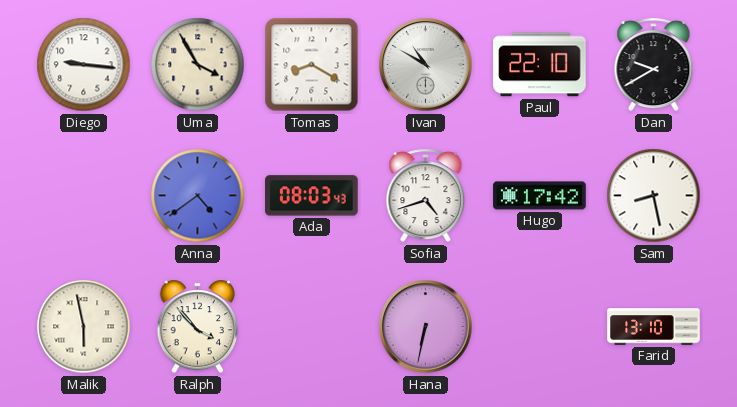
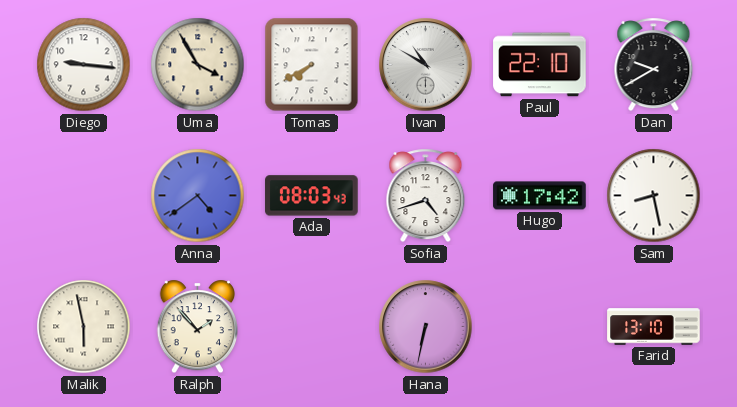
Tomas: 8:20 -> 7:40 (312, 65)
Ralph: 3:53 -> 1:53 (197, 327)
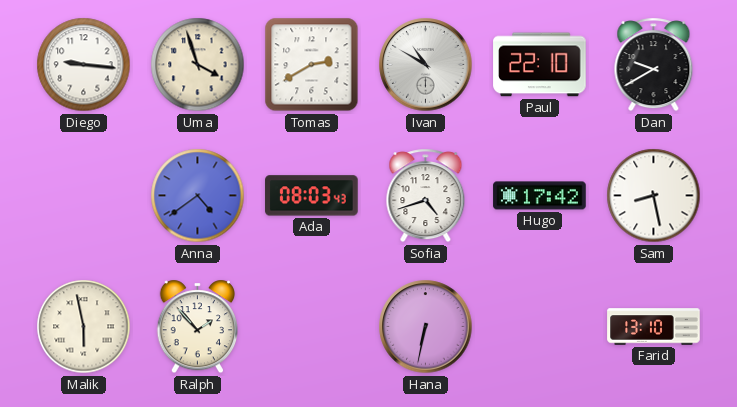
Uma: 3:55 -> 3:57 (198, 65)
Tomas: 7:40 -> 2:40 (312, 65)
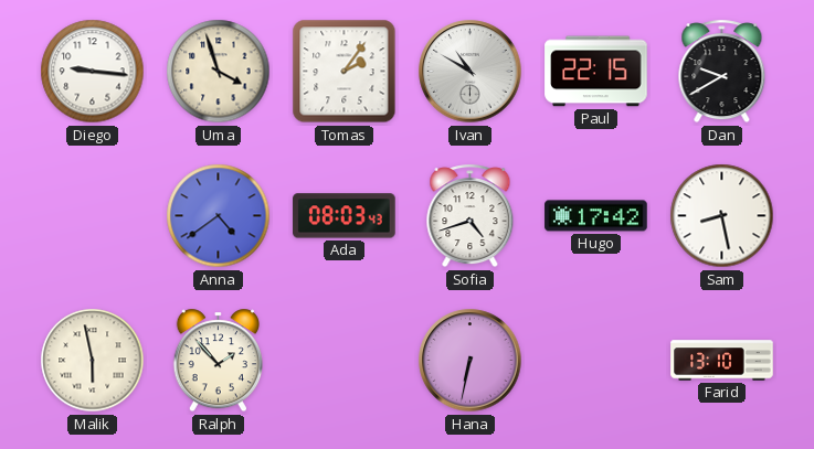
Tomas: 2:40 -> 2:06 (345, 72)
Paul: 22:10 -> 22:15 (596, 72)
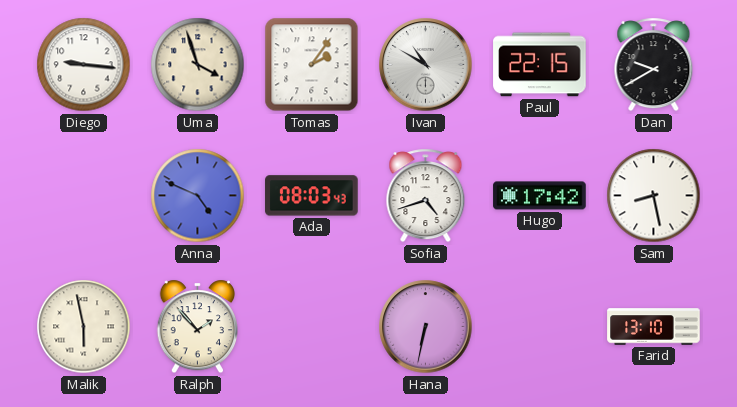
Anna: 4:39 -> 4:49 (198, 196)
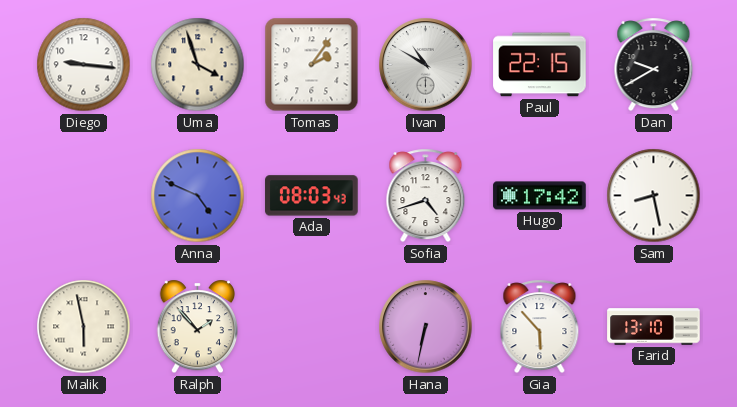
Gia: none -> 5:53 (540, 327)
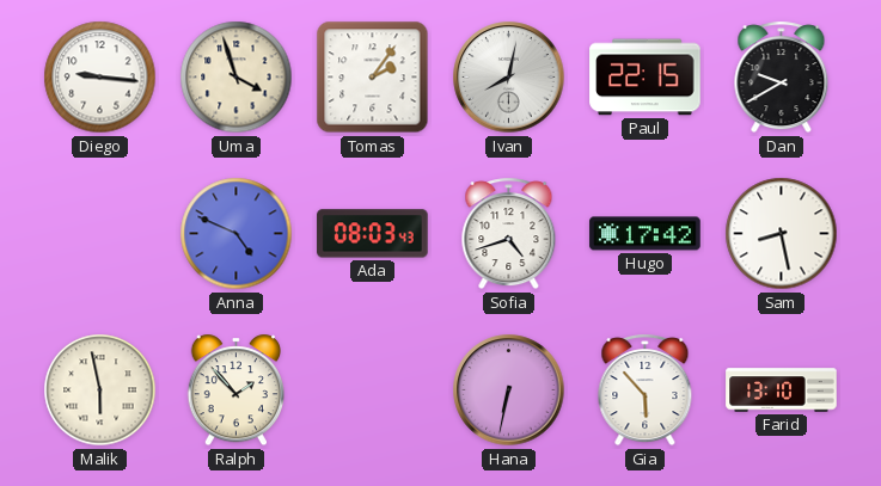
Ivan: 10:50 -> 8:02 (509, 78)
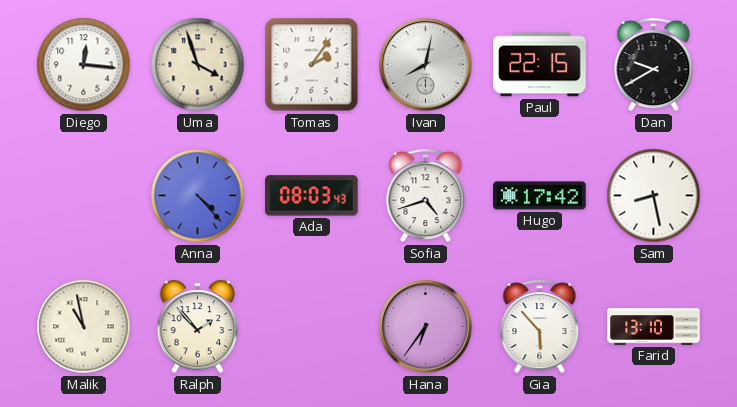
Diego: 9:16 -> 12:16 (84, 65)
Anna: 4:49 -> 4:23 (198, 196)
Malik: 5:58 -> 10:58 (84, 327)
Hana: 6:32 -> 6:36 (426, 327)
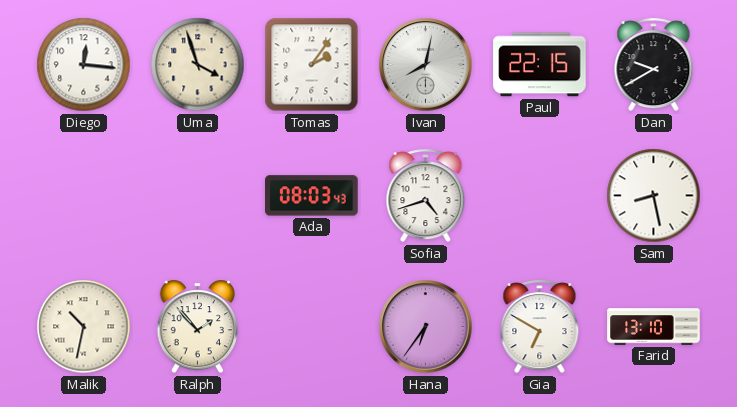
Anna: 4:23 -> none (198, 196)
Hugo: 17:42 -> none (540, 196)
Malik: 10:58 -> 10:32 (84, 327)
Gia: 5:53 -> 6:50 (540, 327)
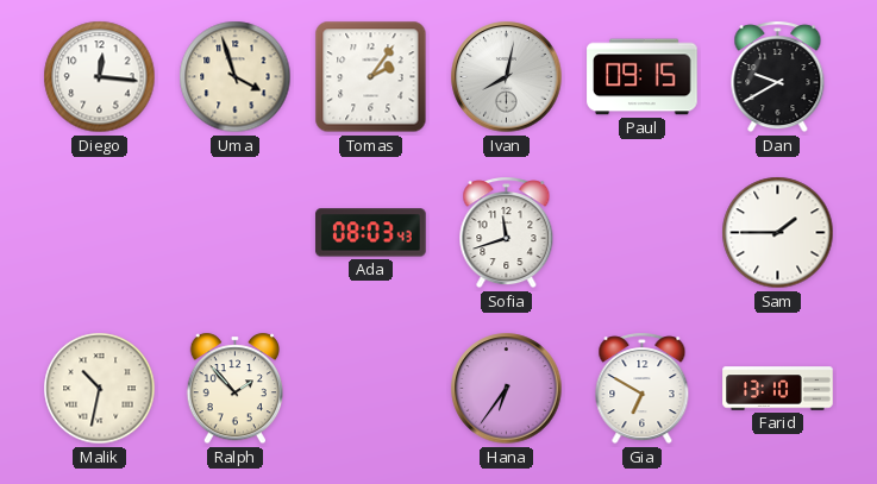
Paul: 22:15 -> 09:15 (643, 77)
Sofia: 4:42 -> 11:42 (507, 233)
Sam: 8:28 -> 1:45 (778, 233)
